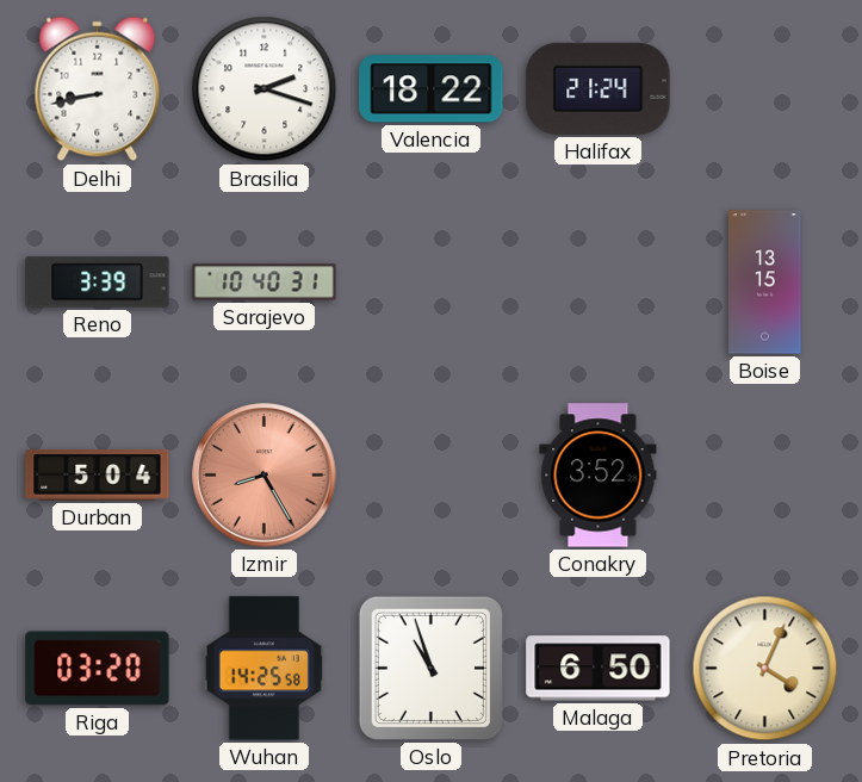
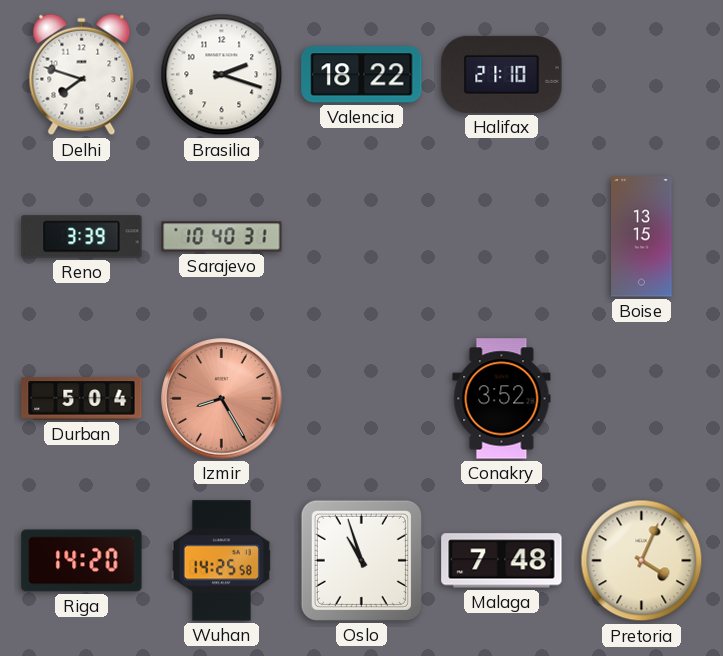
Delhi: 8:43 -> 7:48 (82, 75)
Halifax: 21:24 -> 21:10 (502, 74)
Riga: 03:20 -> 14:20 (82, 561)
Malaga: 6:50 -> 7:48 (502, 561)
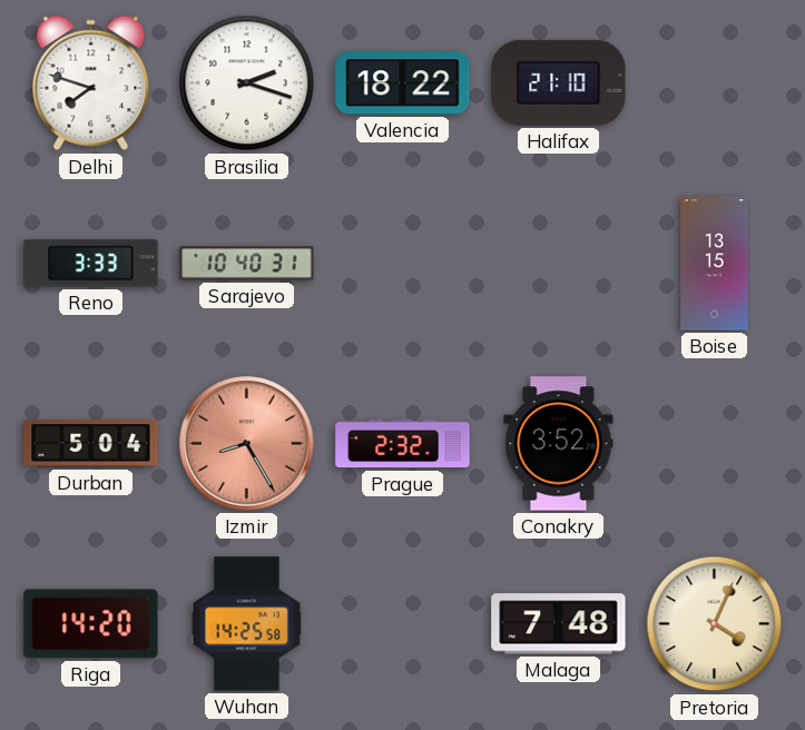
Reno: 3:39 -> 3:33 (91, 264)
Prague: none -> 2:32 (403, 444)
Oslo: 10:57 -> none (361, 560)
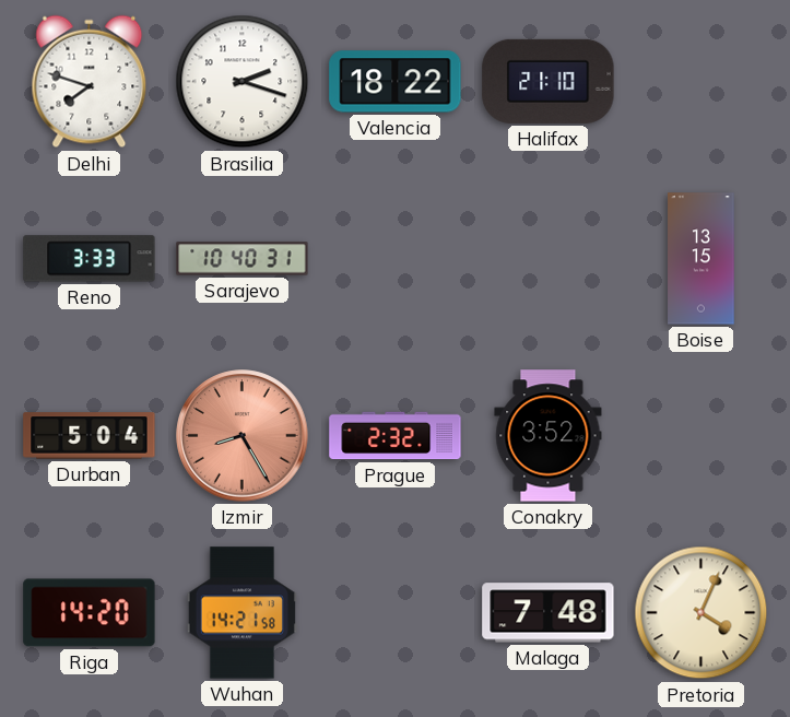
Wuhan: 14:25 -> 14:21 (241, 613)
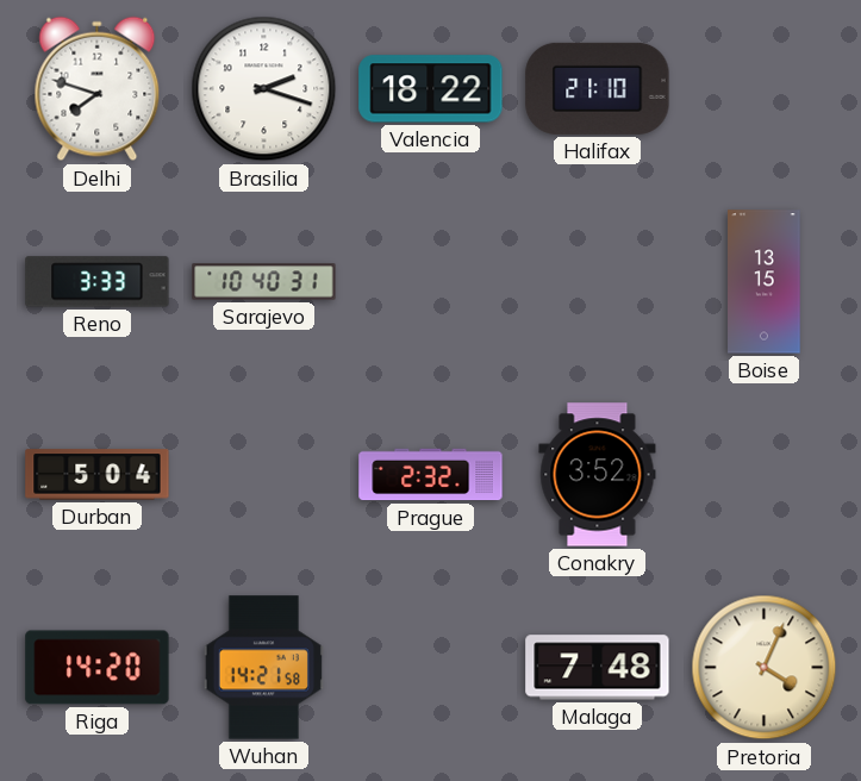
Izmir: 8:25 -> none (243, 436)
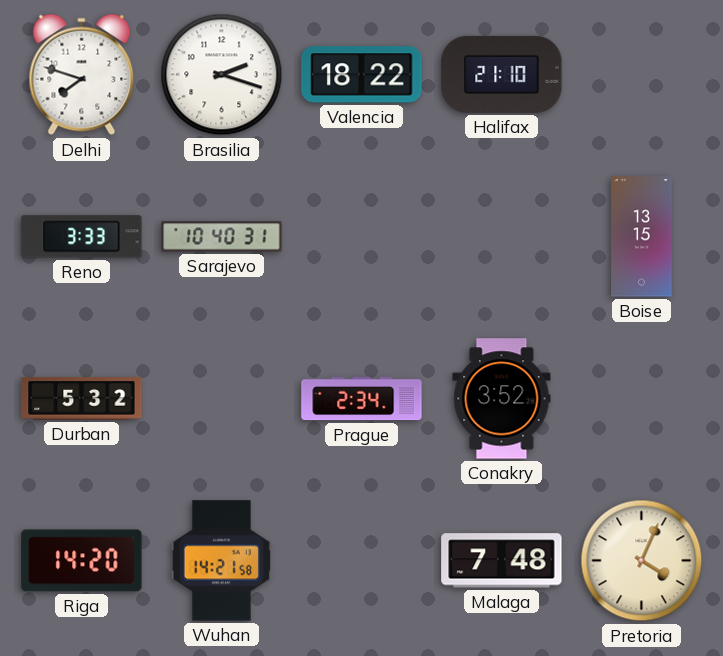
Durban: 5:04 -> 5:32 (82, 399)
Prague: 2:32 -> 2:34 (362, 399)
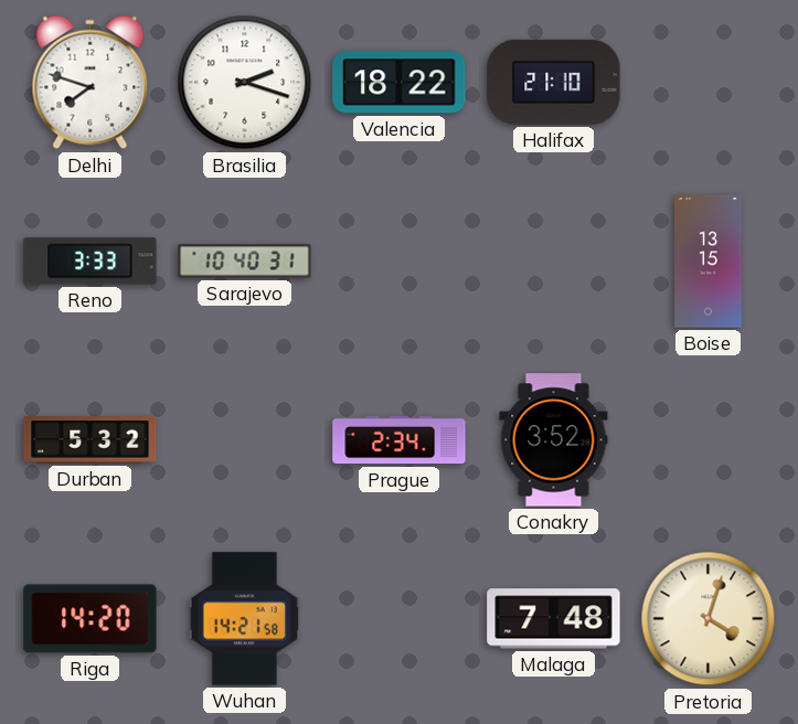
Pretoria: 4:04 -> 4:03 (709, 619)
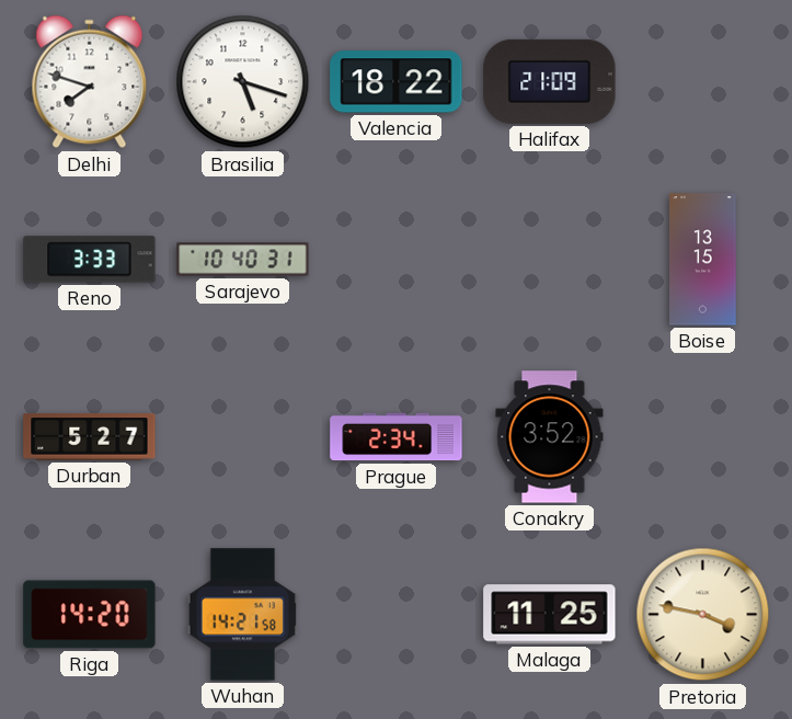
Brasilia: 2:18 -> 5:18 (243, 82)
Halifax: 21:10 -> 21:09 (550, 81)
Durban: 5:32 -> 5:27 (90, 437)
Malaga: 7:48 -> 11:25 (550, 615)
Pretoria: 4:03 -> 3:47 (703, 615)
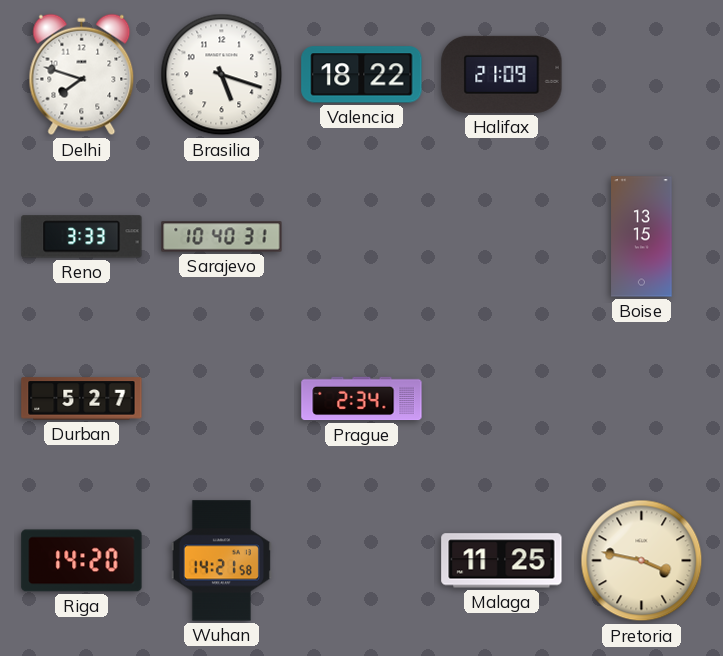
Conakry: 3:52 -> none (550, 437)
